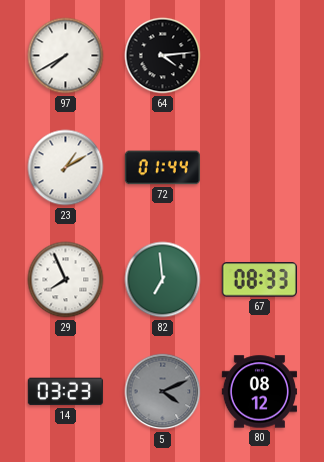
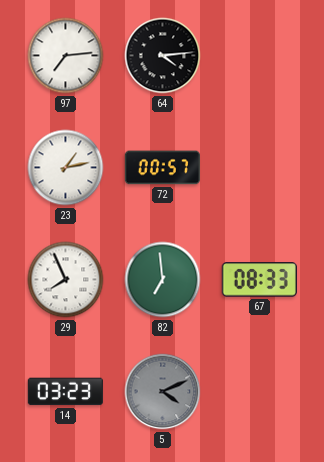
97: 7:40 -> 7:14 (66, 56)
23: 1:10 -> 1:13 (66, 168)
72: 01:44 -> 00:57 (162, 168)
80: 08:12 -> none (259, 392)
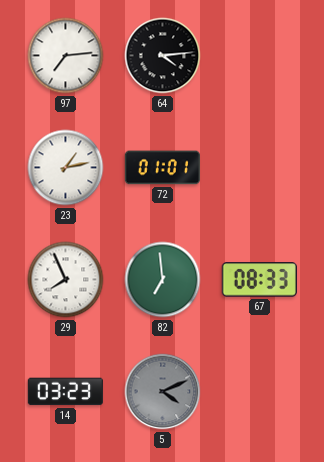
72: 00:57 -> 01:01 (162, 168)
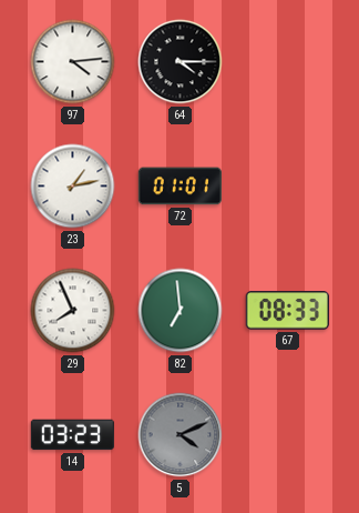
97: 7:14 -> 4:14 (73, 62)
64: 4:14 -> 4:15 (181, 62)
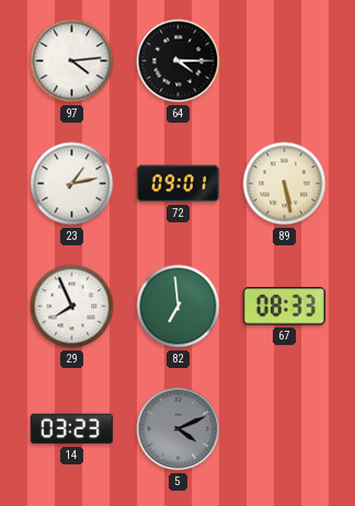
72: 01:01 -> 09:01 (177, 184)
89: none -> 5:28 (285, 184)
